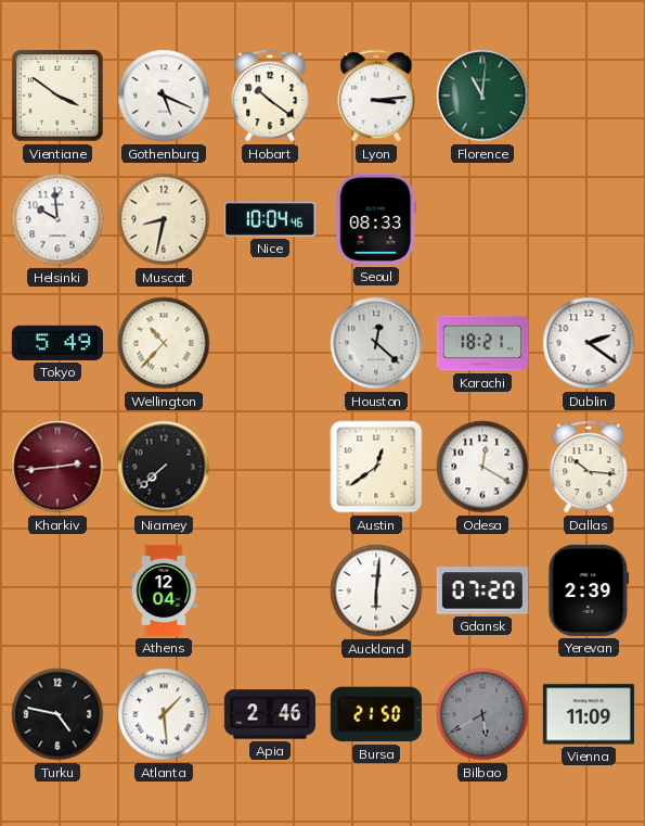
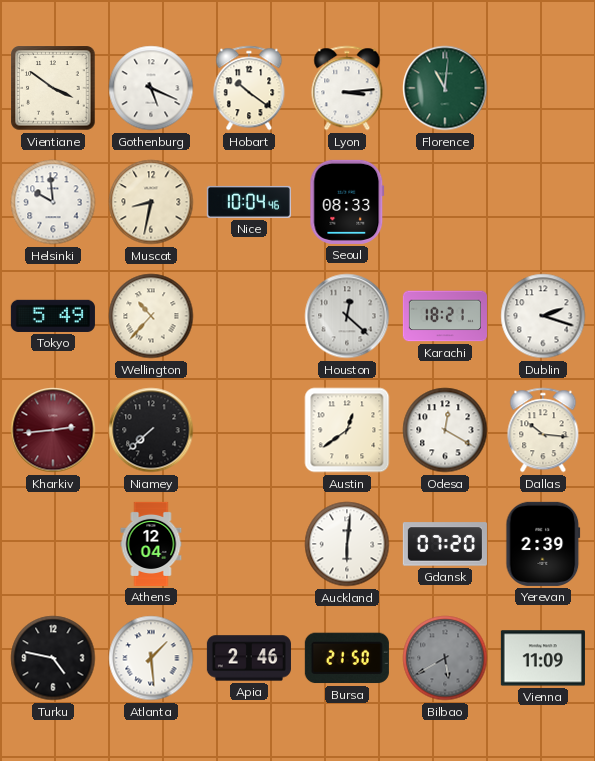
Dublin: 2:21 -> 2:18 (543, 316)
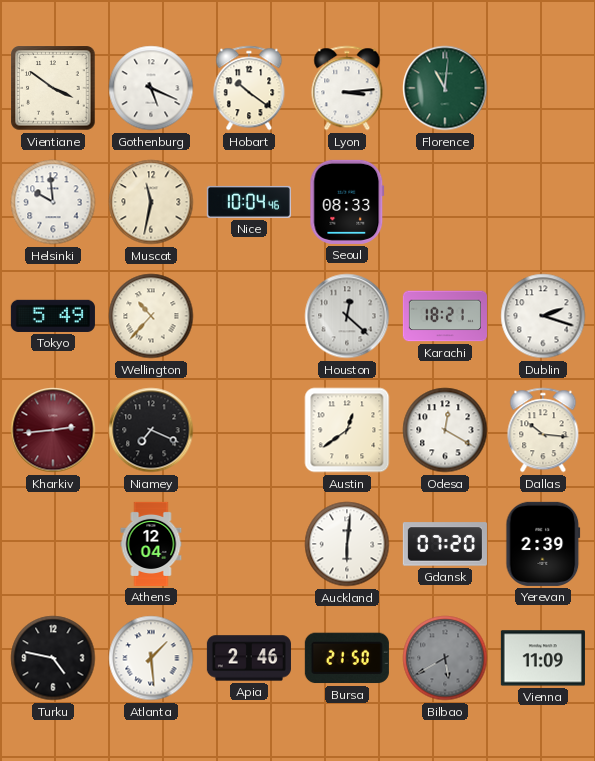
Muscat: 8:32 -> 11:32 (151, 202)
Niamey: 7:38 -> 7:19 (151, 430)
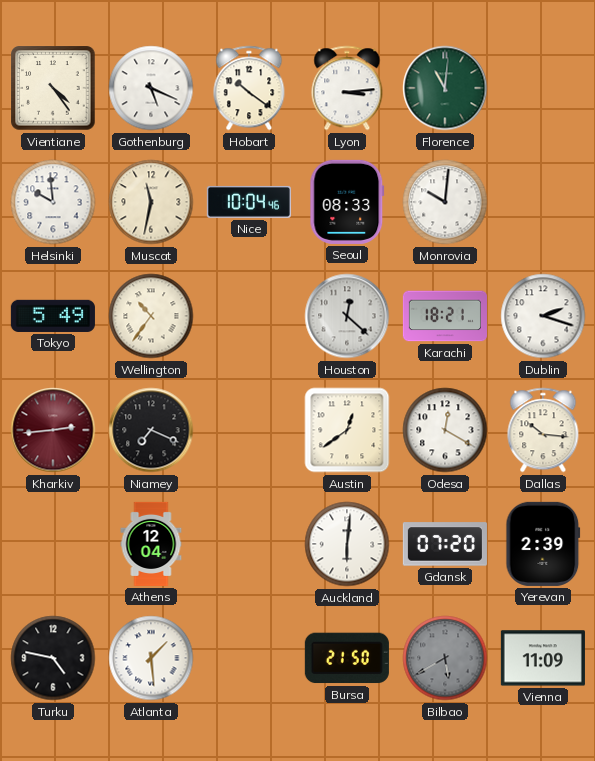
Vientiane: 3:51 -> 4:24 (53, 88)
Monrovia: none -> 10:01 (445, 202)
Wellington: 10:37 -> 10:36 (151, 316)
Apia: 2:46 -> none (249, 658)
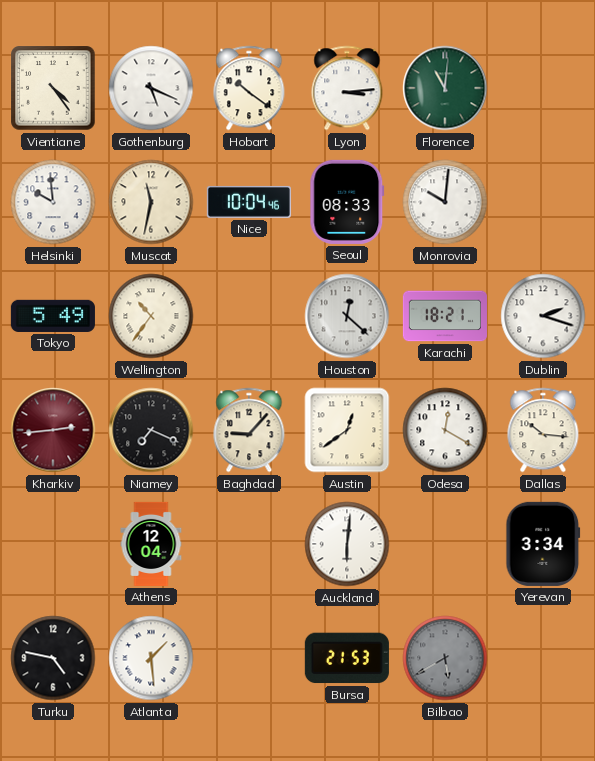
Baghdad: none -> 9:07 (249, 430)
Gdansk: 07:20 -> none (445, 544)
Yerevan: 2:39 -> 3:34 (543, 544)
Bursa: 21:50 -> 21:53 (347, 658)
Vienna: 11:09 -> none (543, 658)
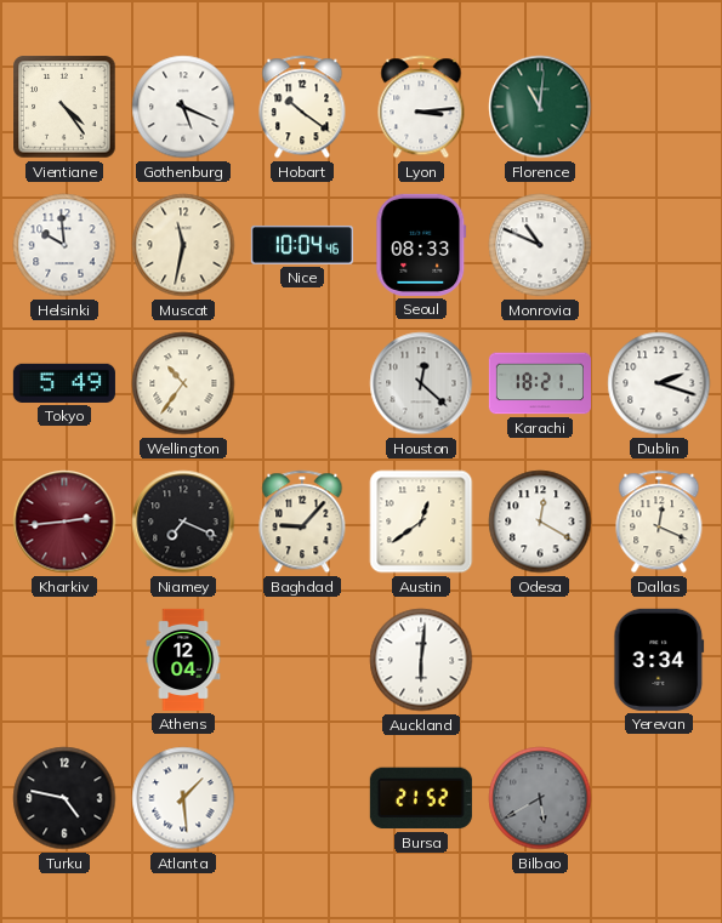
Monrovia: 10:01 -> 10:49 (540, 245)
Dallas: 10:16 -> 12:19 (659, 522)
Bursa: 21:53 -> 21:52 (421, 798)
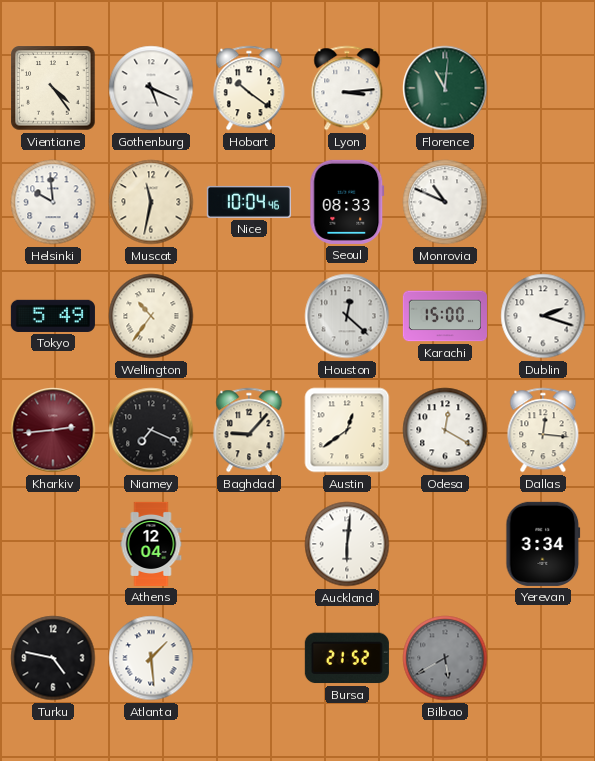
Karachi: 18:21 -> 15:00 (445, 316)
Dallas: 12:19 -> 12:16 (543, 430)
